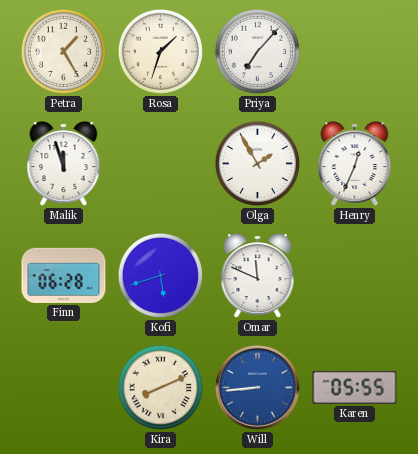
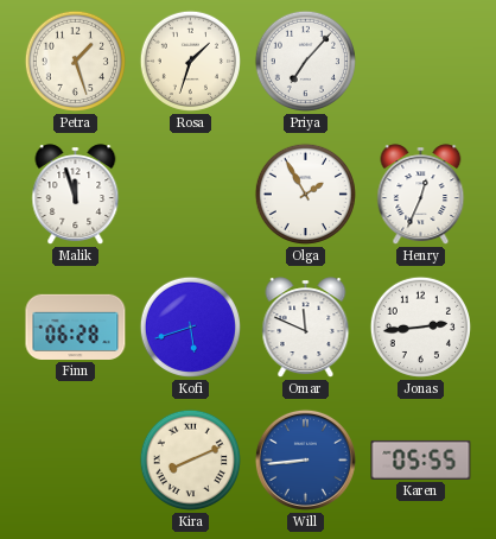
Petra: 1:25 -> 1:27 (75, 61)
Jonas: none -> 2:44 (420, 326)
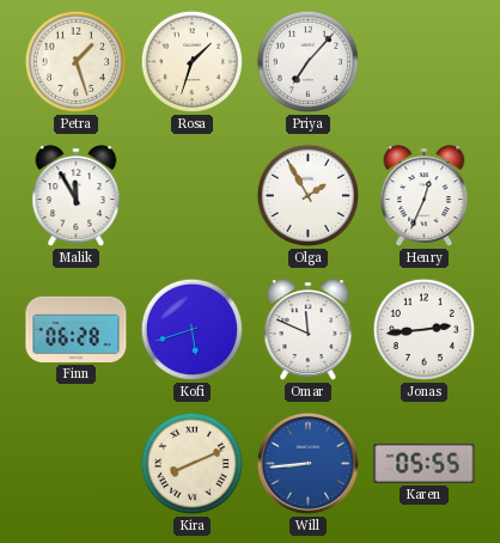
Malik: 11:57 -> 11:55 (77, 196)
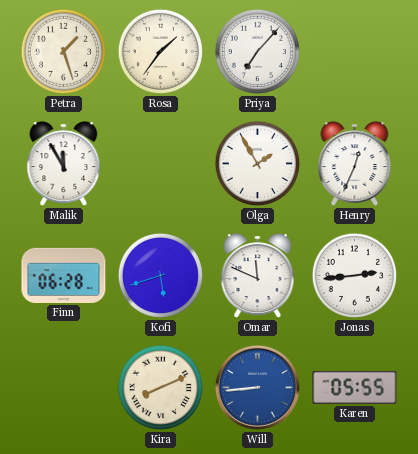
Rosa: 1:33 -> 1:36 (160, 51)
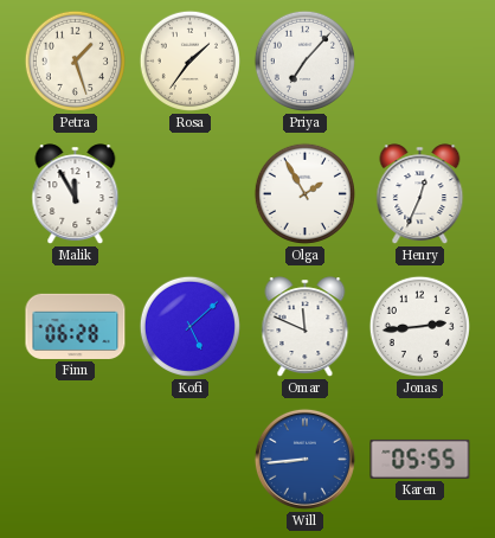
Kofi: 5:42 -> 5:08 (189, 326)
Kira: 8:11 -> none (160, 387)
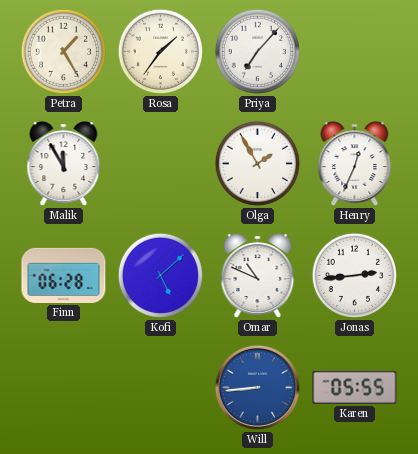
Petra: 1:27 -> 1:25 (63, 51)
Omar: 11:49 -> 10:49 (258, 276)
